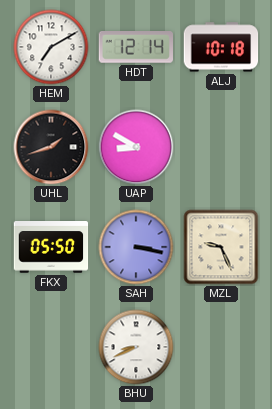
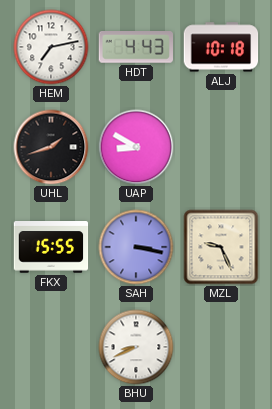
HEM: 7:10 -> 7:13 (51, 47)
HDT: 12:14 -> 4:43 (136, 47)
FKX: 05:50 -> 15:55 (51, 248)
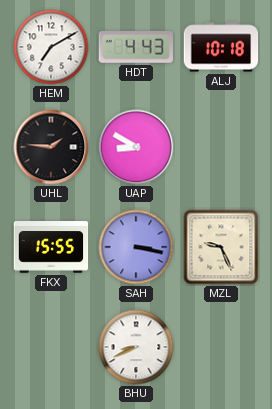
HEM: 7:13 -> 7:10 (51, 47)
UHL: 1:42 -> 1:46 (51, 147)
